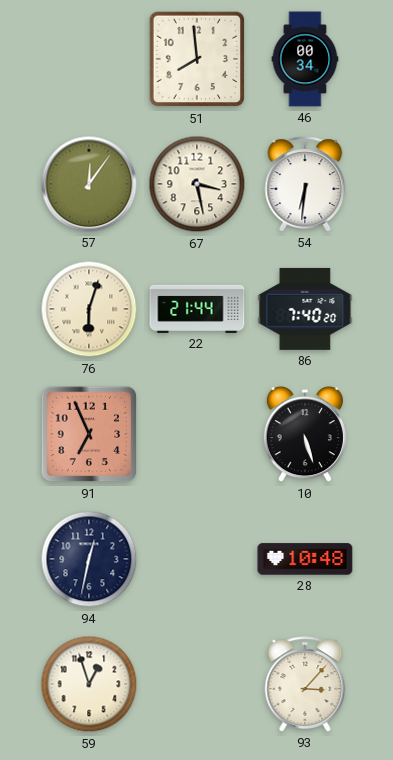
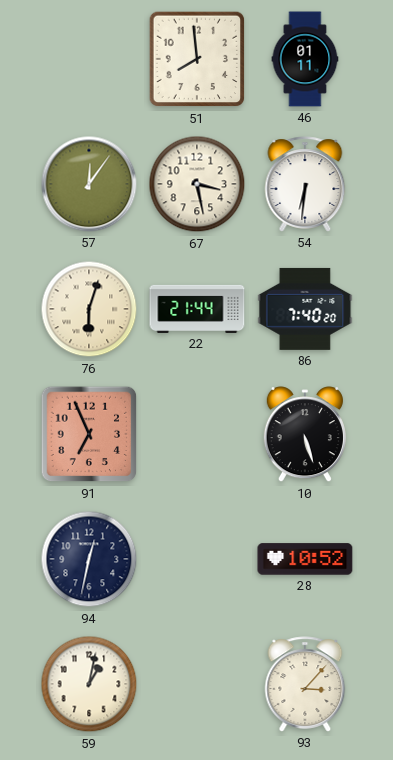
46: 00:34 -> 01:11 (305, 59)
28: 10:48 -> 10:52 (305, 559)
59: 12:57 -> 1:02 (89, 684)
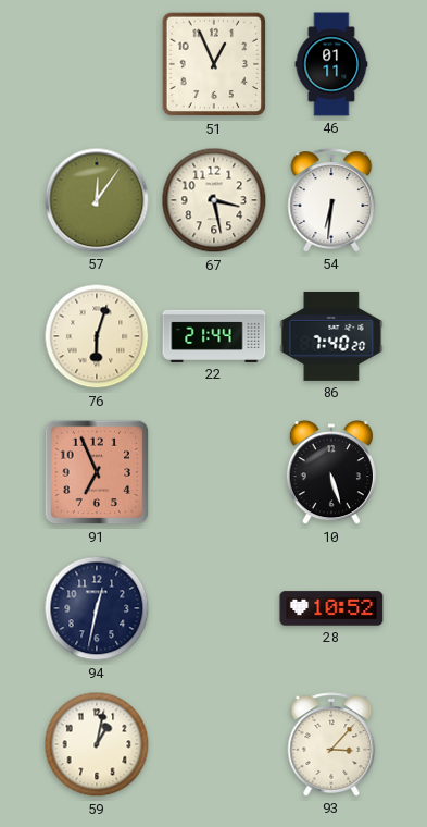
51: 7:59 -> 12:56 (214, 64)
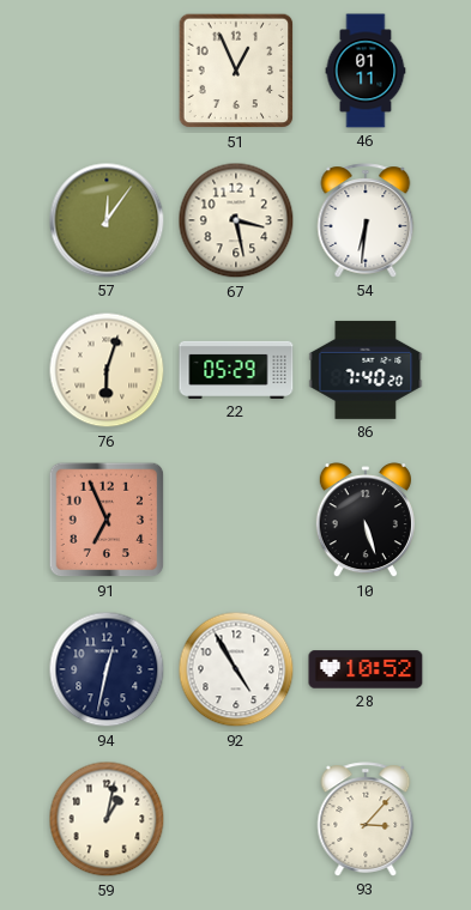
22: 21:44 -> 05:29 (236, 370)
92: none -> 4:55 (236, 669)
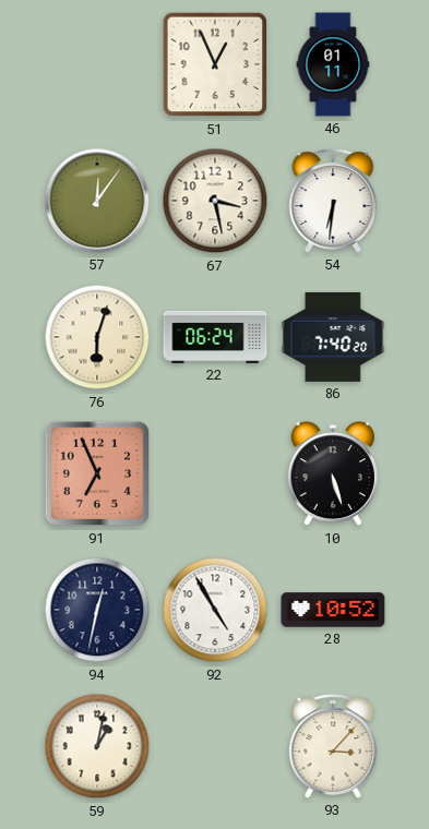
22: 05:29 -> 06:24 (215, 337)
